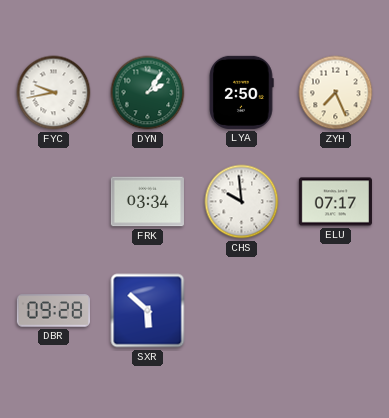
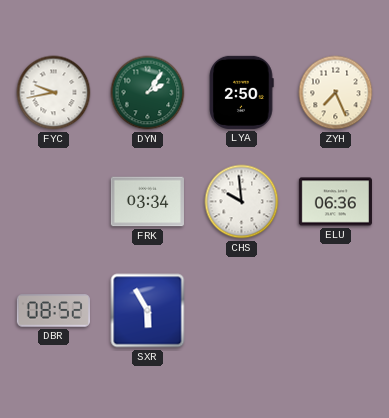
ELU: 07:17 -> 06:36 (335, 202)
DBR: 09:28 -> 08:52 (53, 311)
SXR: 5:52 -> 5:55 (148, 311)
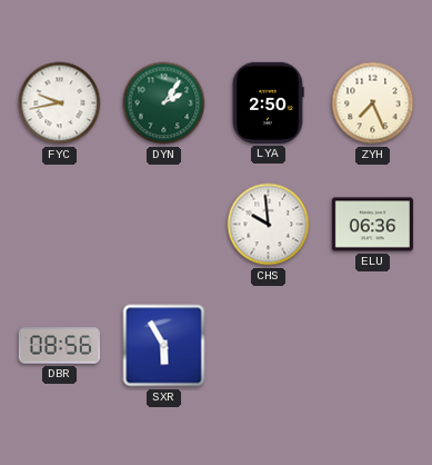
FRK: 03:34 -> none (147, 202)
DBR: 08:52 -> 08:56 (59, 346)
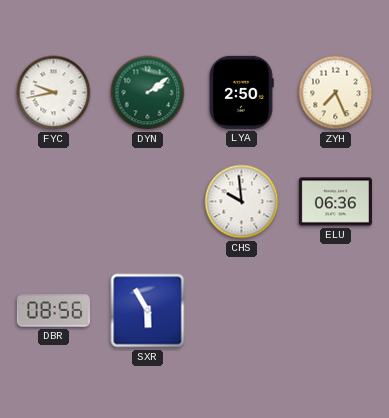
DYN: 2:06 -> 2:09 (148, 93)
